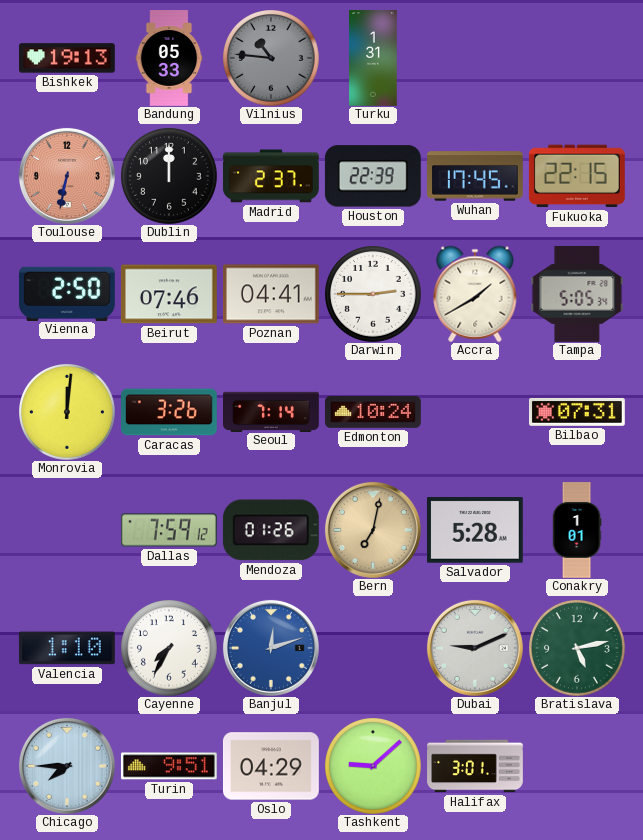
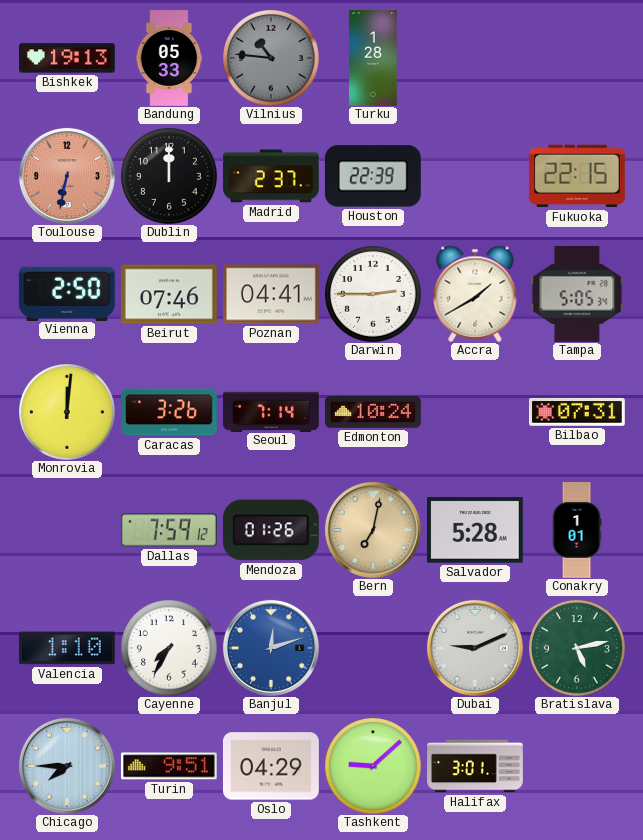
Turku: 1:31 -> 1:28 (373, 59)
Wuhan: 17:45 -> none (476, 176)
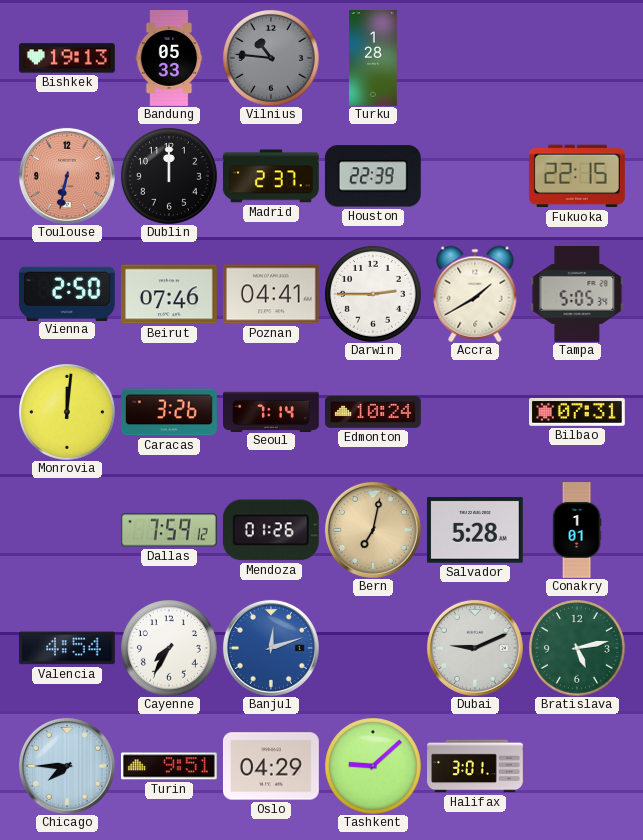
Valencia: 1:10 -> 4:54 (67, 648)
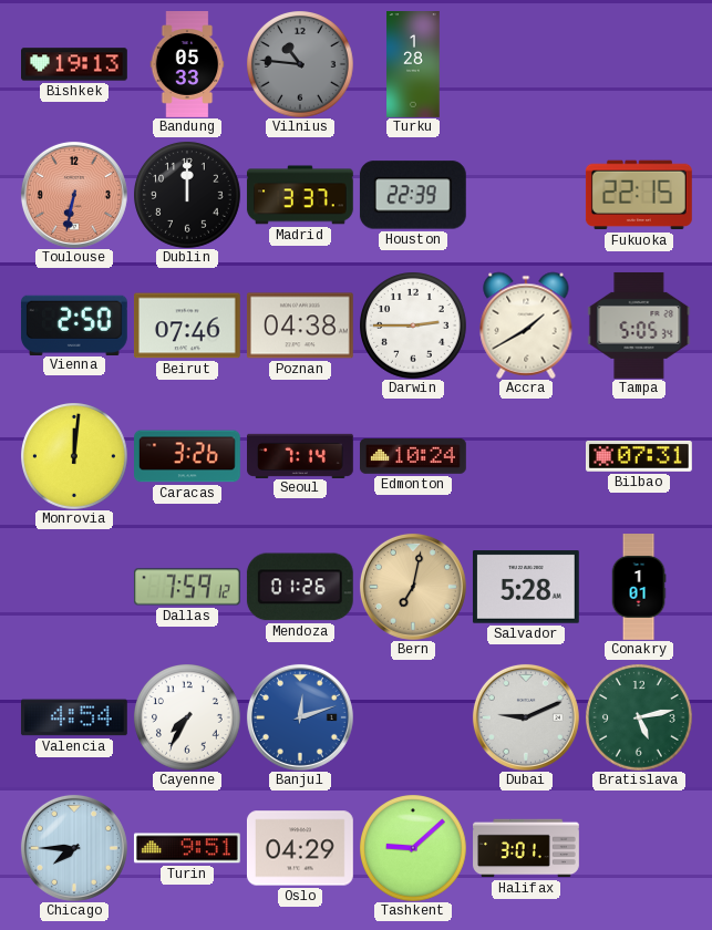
Madrid: 2:37 -> 3:37 (300, 195)
Poznan: 04:41 -> 04:38 (300, 325)
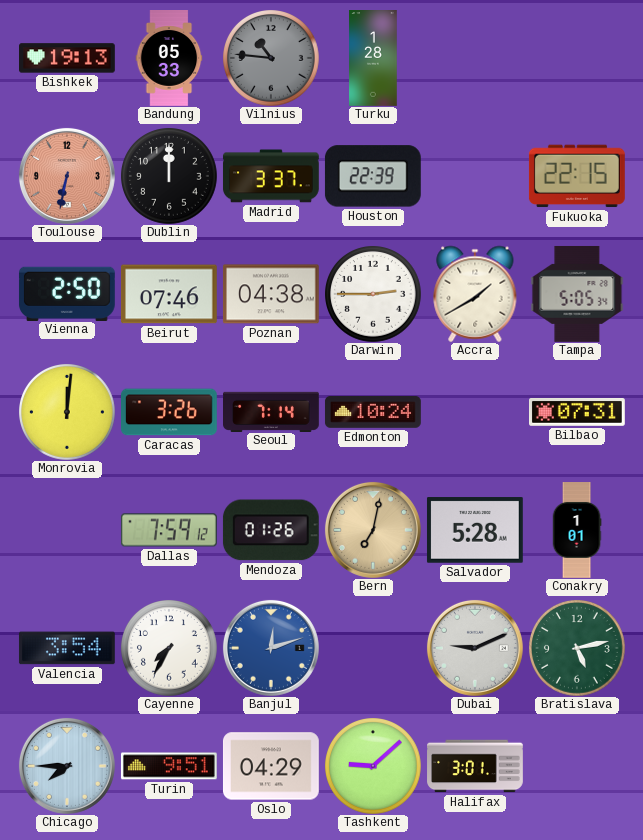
Valencia: 4:54 -> 3:54 (67, 648)
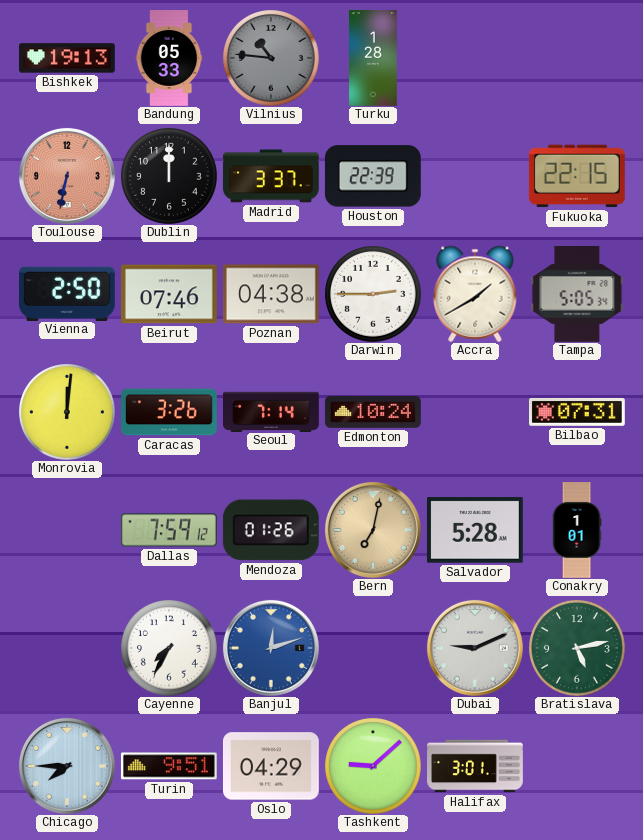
Valencia: 3:54 -> none (67, 648)
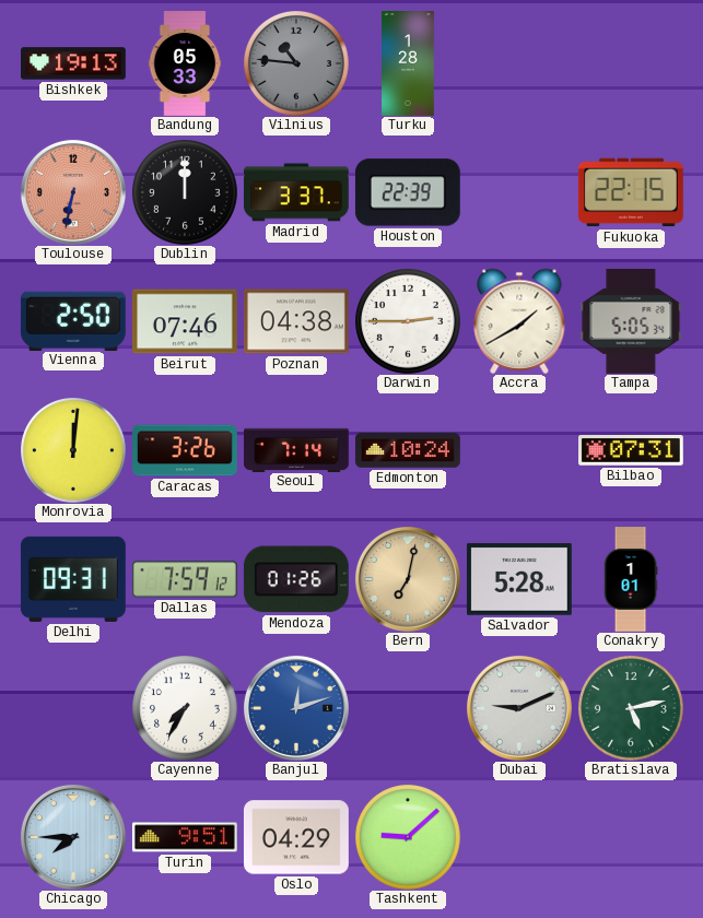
Delhi: none -> 09:31 (73, 579)
Halifax: 3:01 -> none (475, 766)
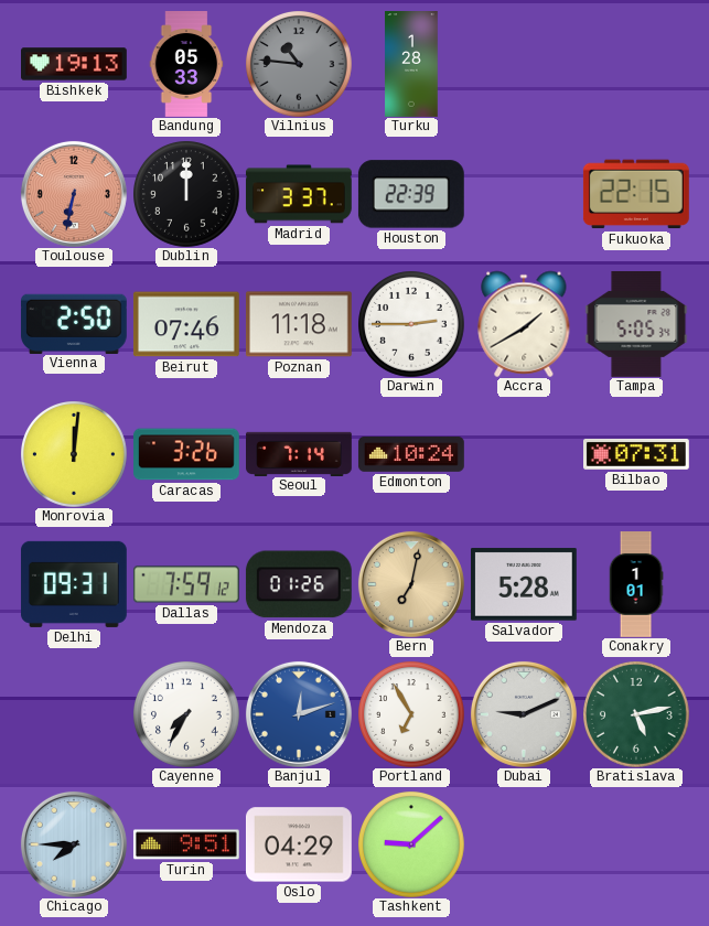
Poznan: 04:38 -> 11:18 (299, 324)
Portland: none -> 6:55 (411, 714)
